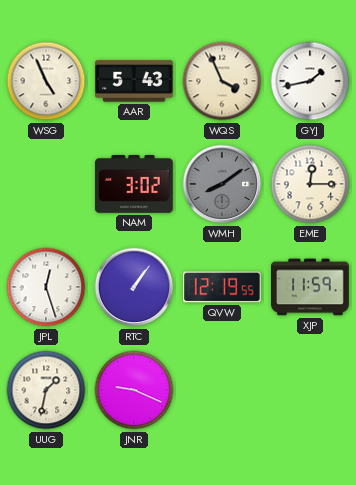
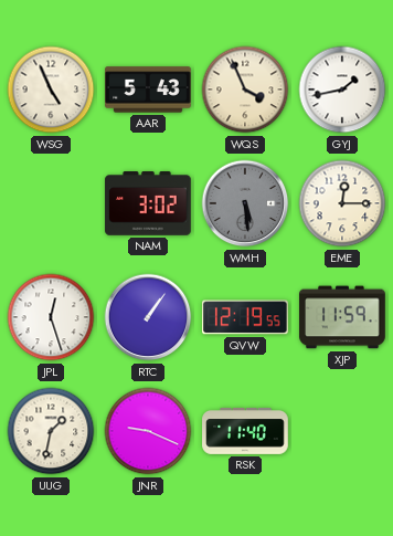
WMH: 8:09 -> 5:29 (245, 203)
RSK: none -> 11:40 (245, 431)
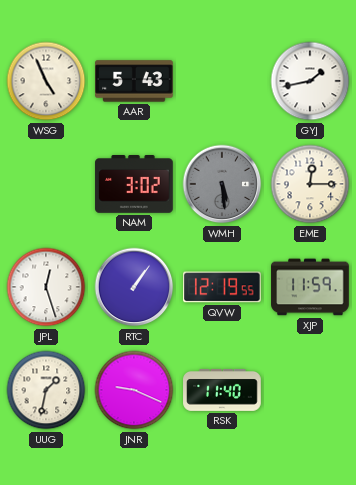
WQS: 3:56 -> none (245, 90)
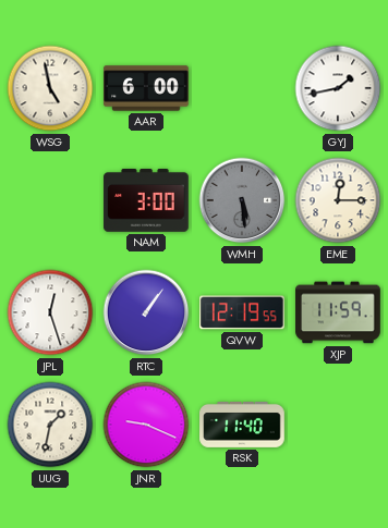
WSG: 4:56 -> 4:58 (50, 88)
AAR: 5:43 -> 6:00 (146, 88)
NAM: 3:02 -> 3:00 (146, 201)
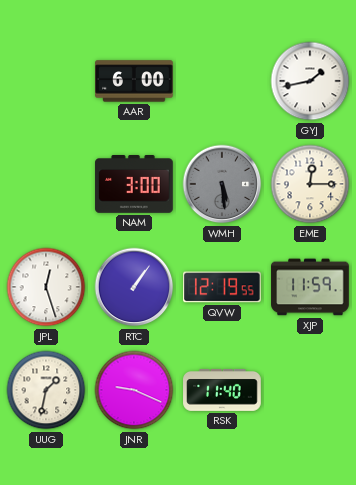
WSG: 4:58 -> none (50, 88)
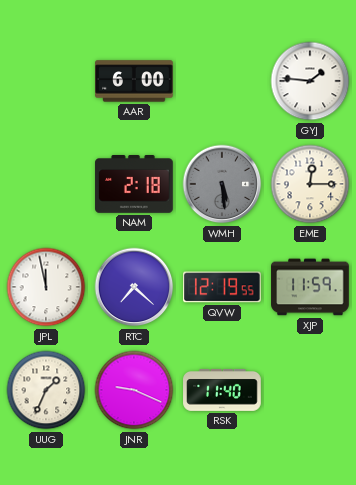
GYJ: 1:43 -> 1:46 (310, 81)
NAM: 3:00 -> 2:18 (134, 185)
JPL: 12:27 -> 11:58 (46, 287)
RTC: 1:06 -> 7:22 (134, 287)
UUG: 1:32 -> 1:34 (46, 390)
